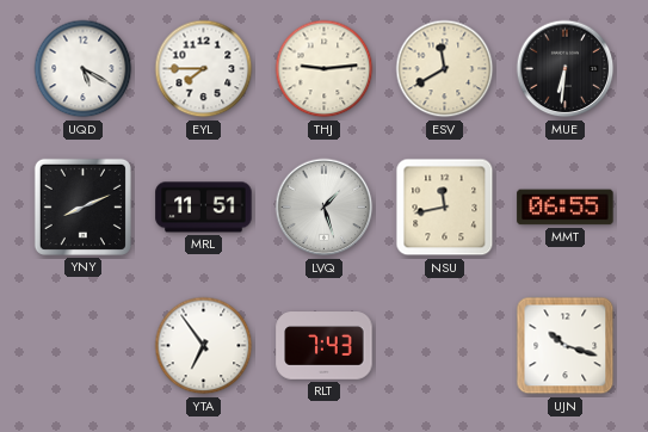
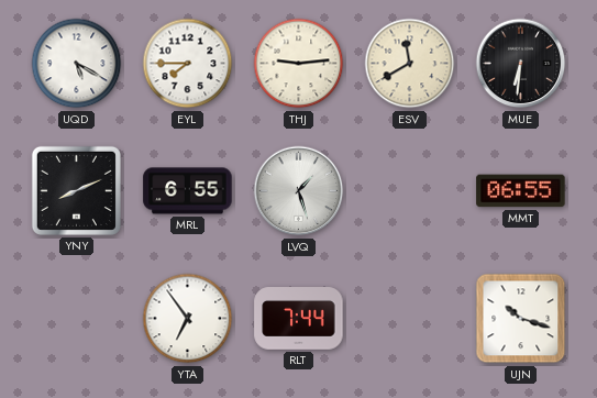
MRL: 11:51 -> 6:55 (188, 191)
NSU: 11:43 -> none (445, 208)
RLT: 7:43 -> 7:44 (299, 319)
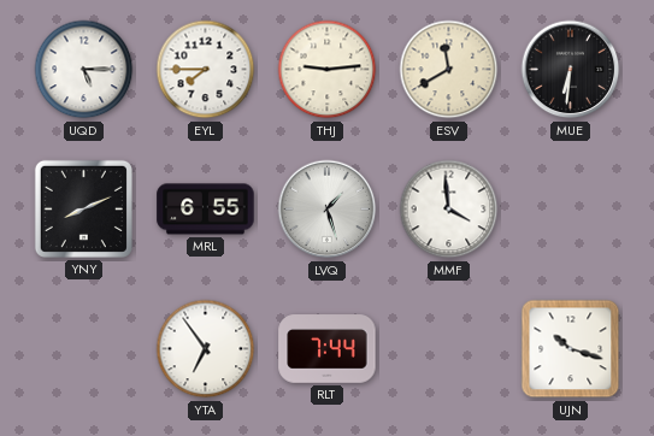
UQD: 5:20 -> 5:15 (84, 70)
MMF: none -> 3:59 (449, 210)
MMT: 06:55 -> none (521, 191)
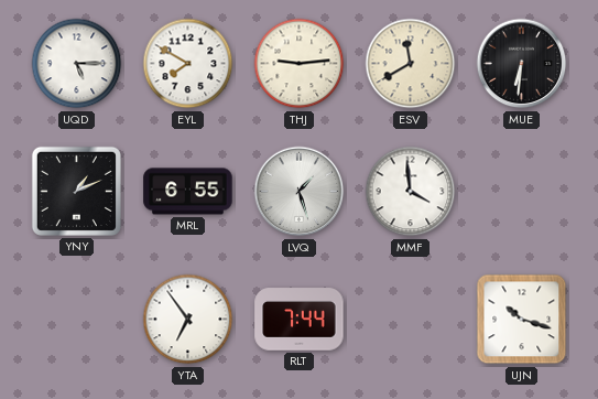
EYL: 7:45 -> 7:50 (188, 64)
YNY: 8:11 -> 1:11 (76, 191)
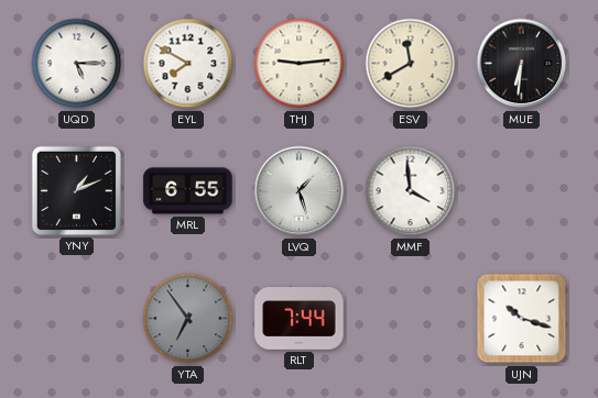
YTA dial: white -> grey (188, 319)
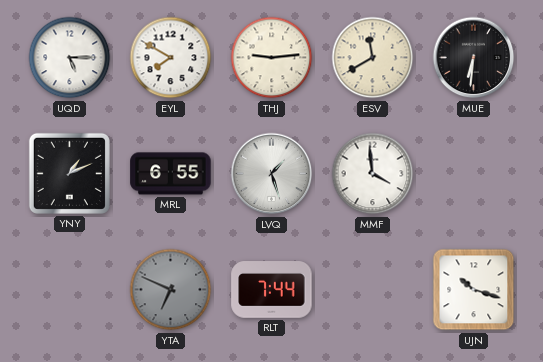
YTA: 6:54 -> 6:49 (171, 290)
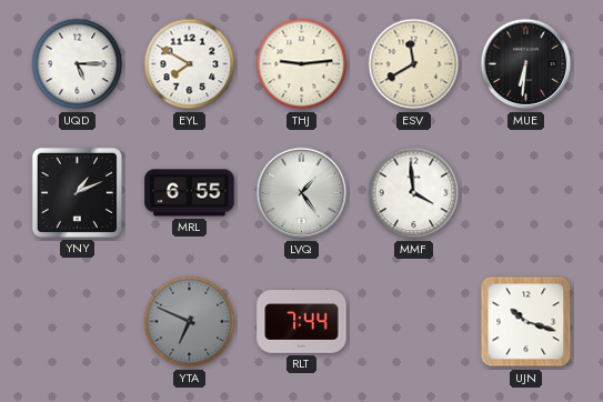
LVQ: 1:27 -> 1:24 (302, 193)
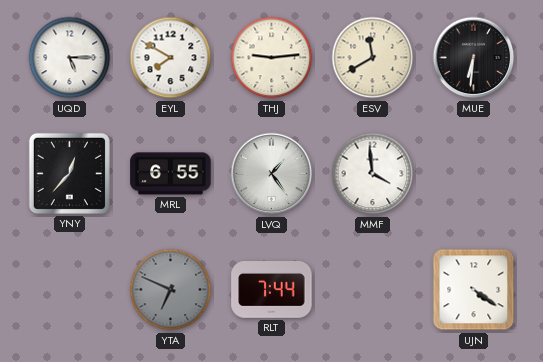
YNY: 1:11 -> 12:37 (69, 173)
UJN: 10:18 -> 4:21 (474, 290)
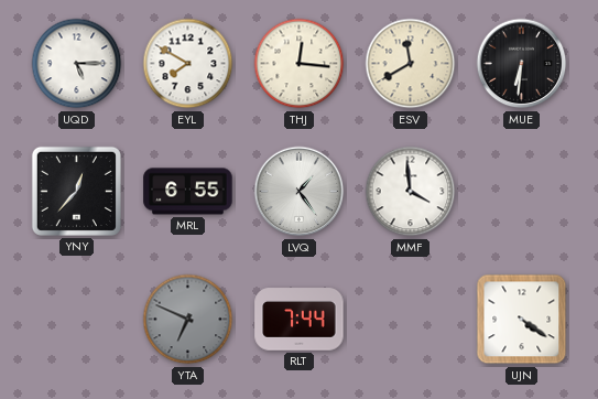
THJ: 9:14 -> 12:16 (300, 64)
